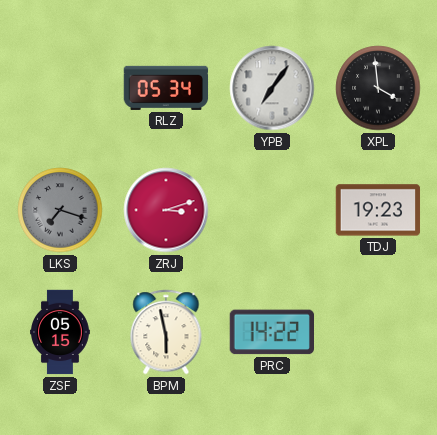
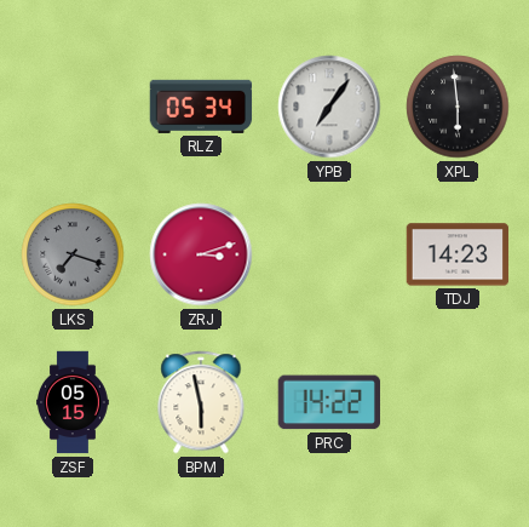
XPL: 3:59 -> 5:59 (458, 107)
TDJ: 19:23 -> 14:23 (458, 254)
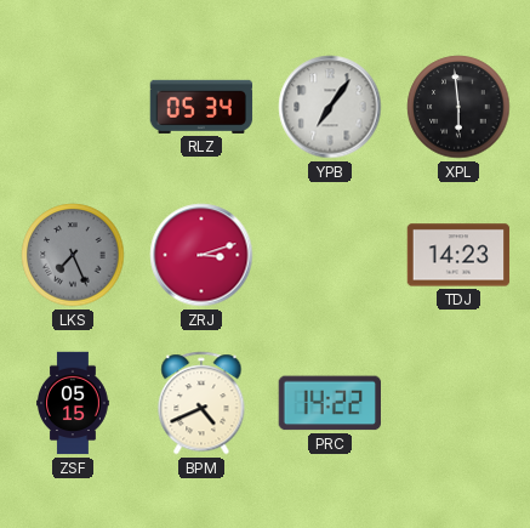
LKS: 7:18 -> 7:26 (73, 255)
BPM: 5:58 -> 4:41 (201, 403)
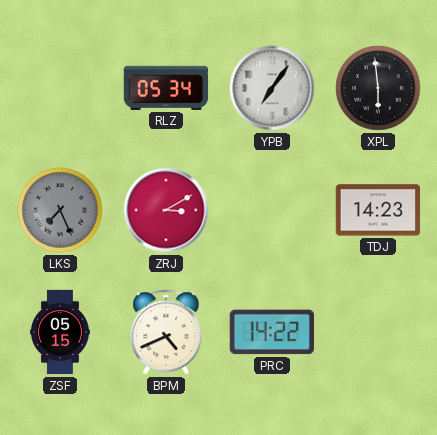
ZRJ: 3:12 -> 3:10 (166, 210)
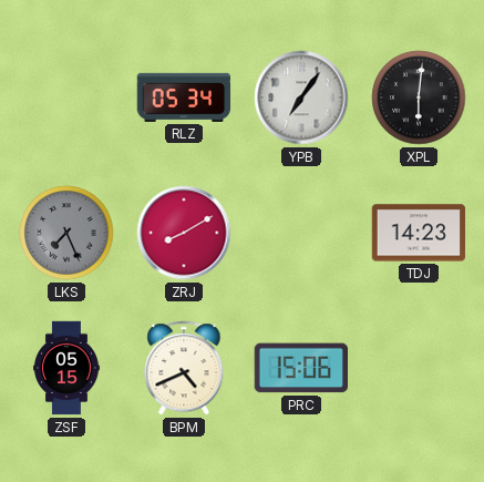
XPL: 5:59 -> 6:01 (419, 98)
ZRJ: 3:10 -> 8:10 (184, 233)
PRC: 14:22 -> 15:06 (300, 368)
